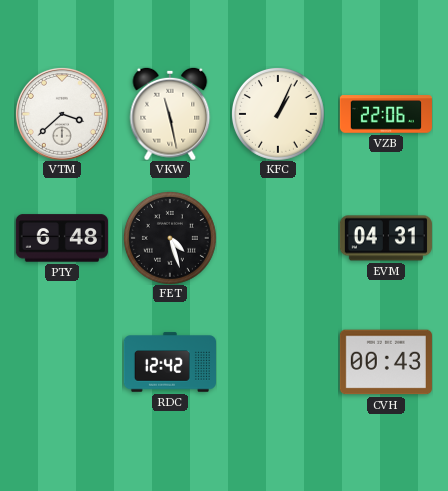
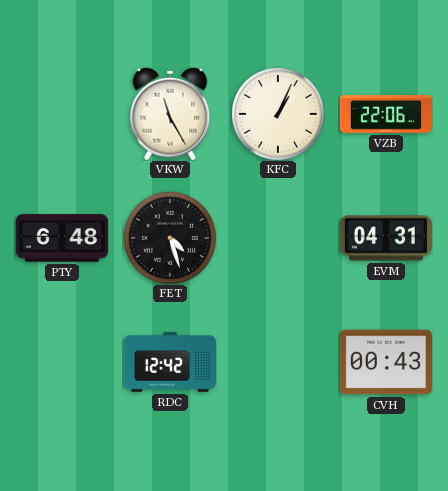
VTM: 3:38 -> none (62, 114)
VKW: 11:28 -> 11:25 (170, 114)
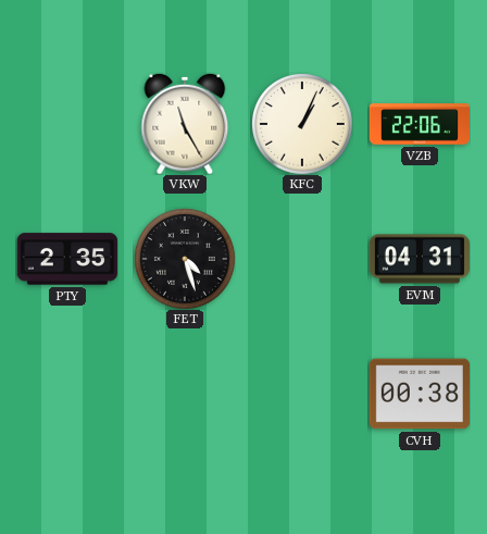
PTY: 6:48 -> 2:35 (67, 259)
RDC: 12:42 -> none (169, 362)
CVH: 00:43 -> 00:38 (420, 394)
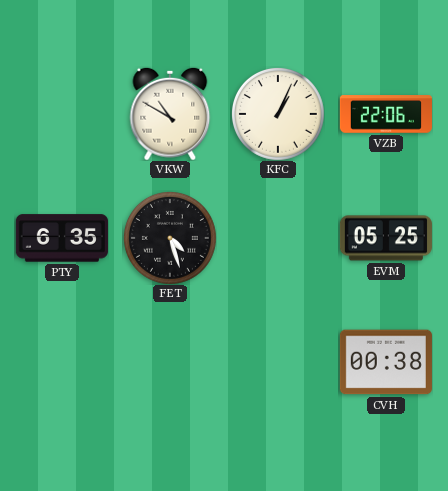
VKW: 11:25 -> 10:50 (170, 114)
PTY: 2:35 -> 6:35 (62, 238)
EVM: 04:31 -> 05:25 (386, 238)
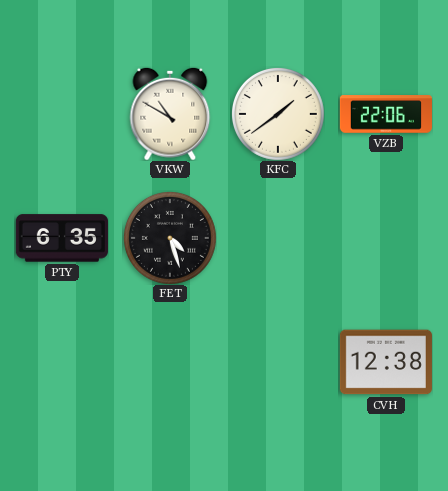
KFC: 1:04 -> 1:39 (278, 114)
EVM: 05:25 -> none (386, 238)
CVH: 00:38 -> 12:38 (386, 362)
